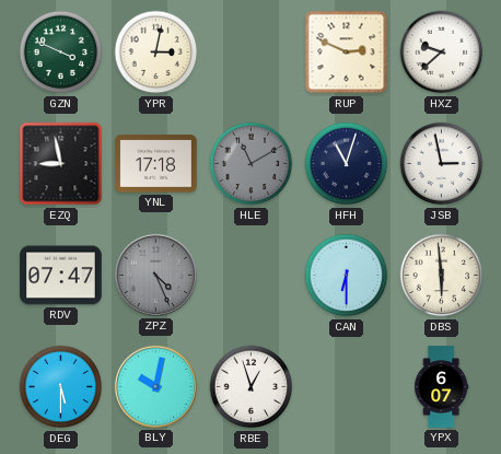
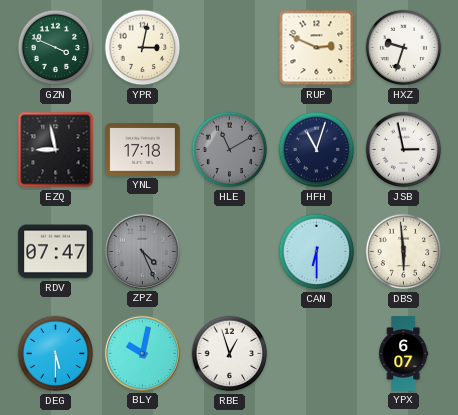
HXZ: 9:38 -> 9:33 (404, 48)
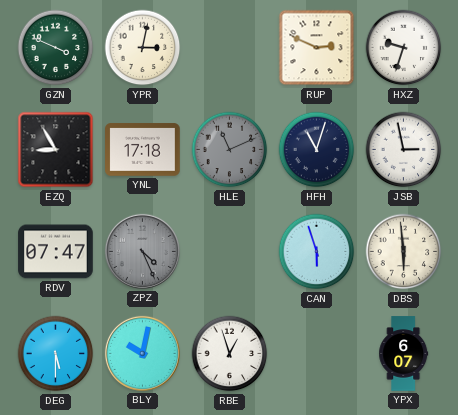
EZQ: 8:58 -> 8:55 (56, 150)
HLE: 11:10 -> 11:11 (230, 150)
CAN: 6:30 -> 5:57 (317, 252)
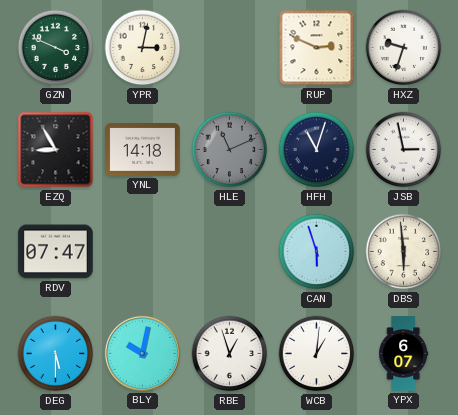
YNL: 17:18 -> 14:18 (143, 150)
ZPZ: 4:26 -> none (142, 251)
WCB: none -> 1:01 (317, 354)
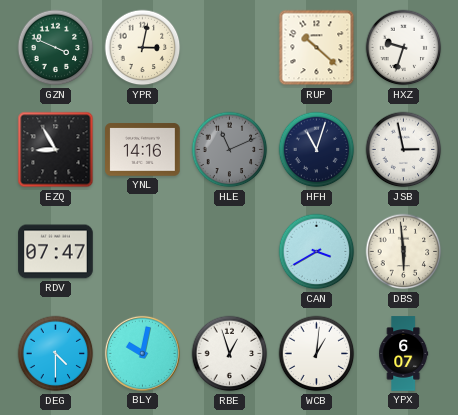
RUP: 2:49 -> 10:22 (317, 48)
YNL: 14:18 -> 14:16 (143, 150)
CAN: 5:57 -> 3:40 (317, 252)
DEG: 5:30 -> 4:30 (56, 354)
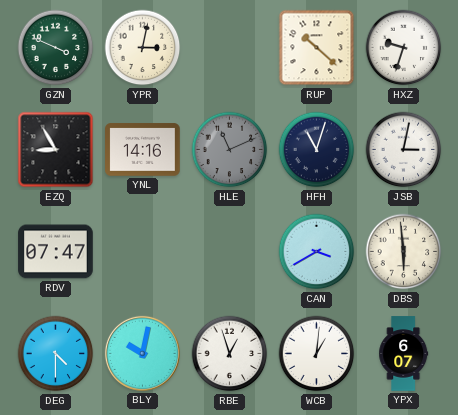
JSB: 2:58 -> 3:02 (404, 150)
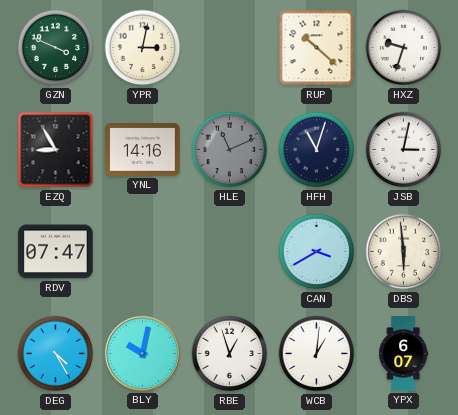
DEG: 4:30 -> 4:25 (56, 354)
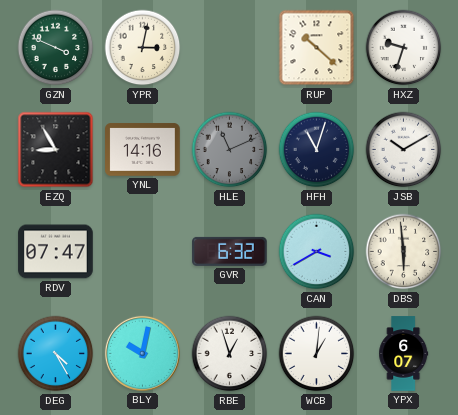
JSB: 3:02 -> 10:10 (404, 150)
GVR: none -> 6:32 (230, 251)
